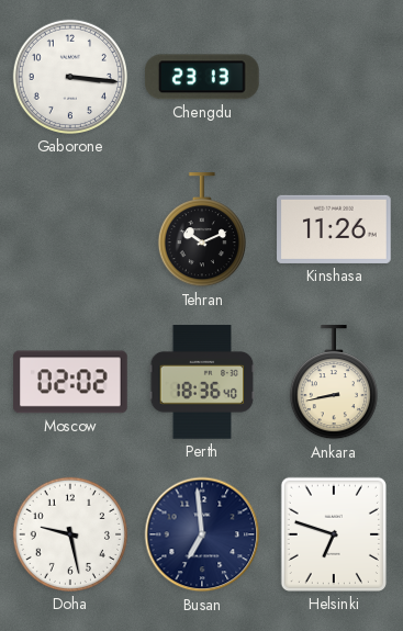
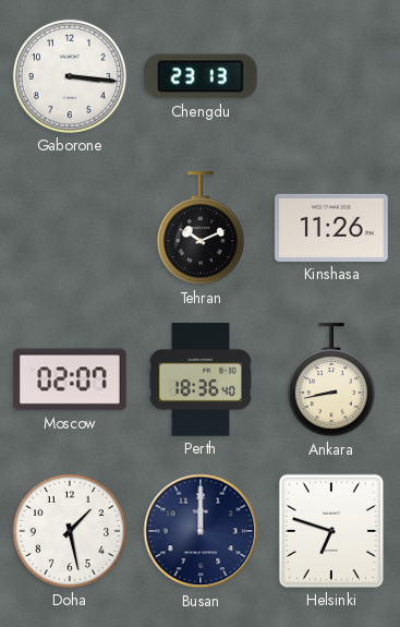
Moscow: 02:02 -> 02:07 (70, 379)
Doha: 9:28 -> 1:28 (70, 531)
Busan: 6:59 -> 12:00 (201, 531)
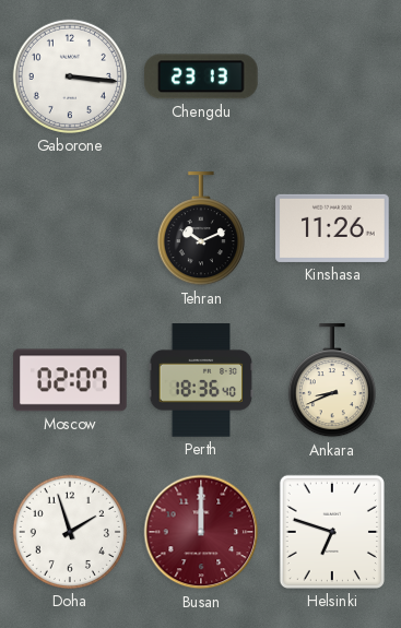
Ankara: 8:43 -> 8:41 (332, 381)
Doha: 1:28 -> 1:57 (70, 532)
Busan dial: navy -> burgundy (201, 532)
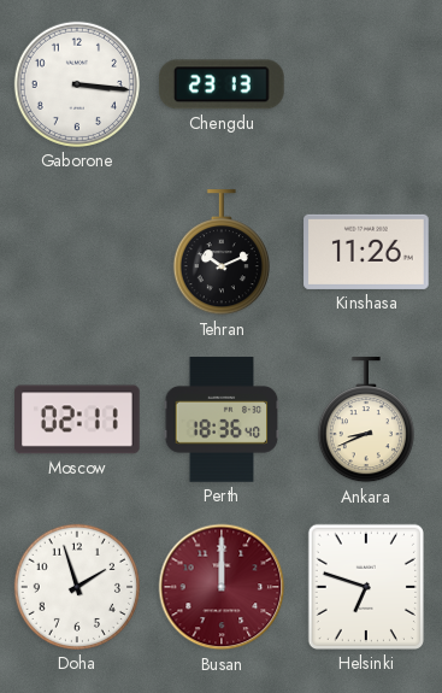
Moscow: 02:07 -> 02:11 (77, 419)
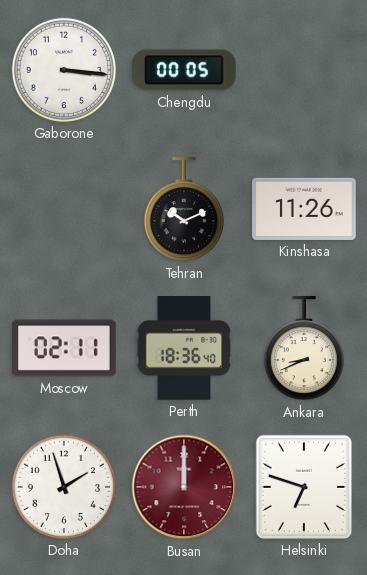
Chengdu: 23:13 -> 00:05 (184, 70)
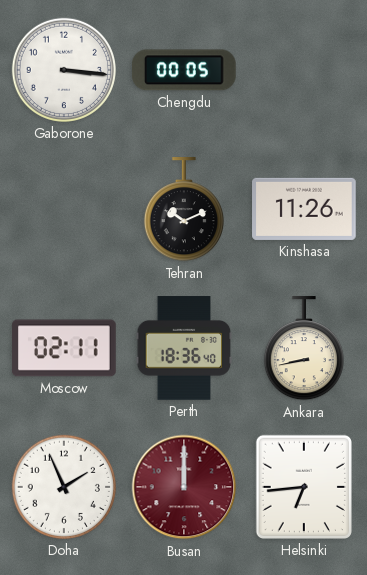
Ankara: 8:41 -> 8:43 (304, 349)
Doha: 1:57 -> 1:56 (64, 487)
Helsinki: 6:48 -> 6:44 (304, 487)
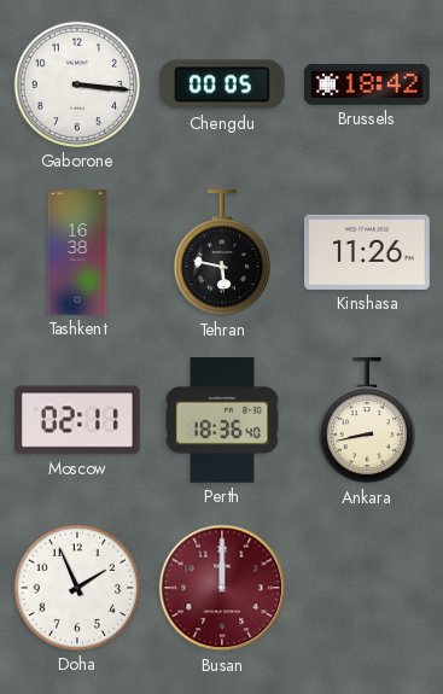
Brussels: none -> 18:42 (367, 84)
Tashkent: none -> 16:38 (77, 252)
Tehran: 10:11 -> 5:47 (222, 253)
Helsinki: 6:44 -> none (304, 487)
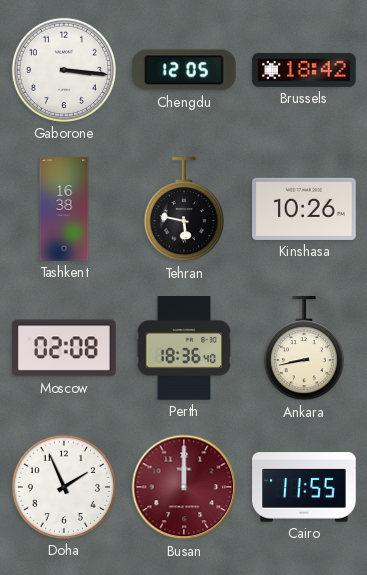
Chengdu: 00:05 -> 12:05 (184, 70)
Kinshasa: 11:26 -> 10:26 (304, 209)
Moscow: 02:11 -> 02:08 (64, 348)
Cairo: none -> 11:55 (304, 487)
